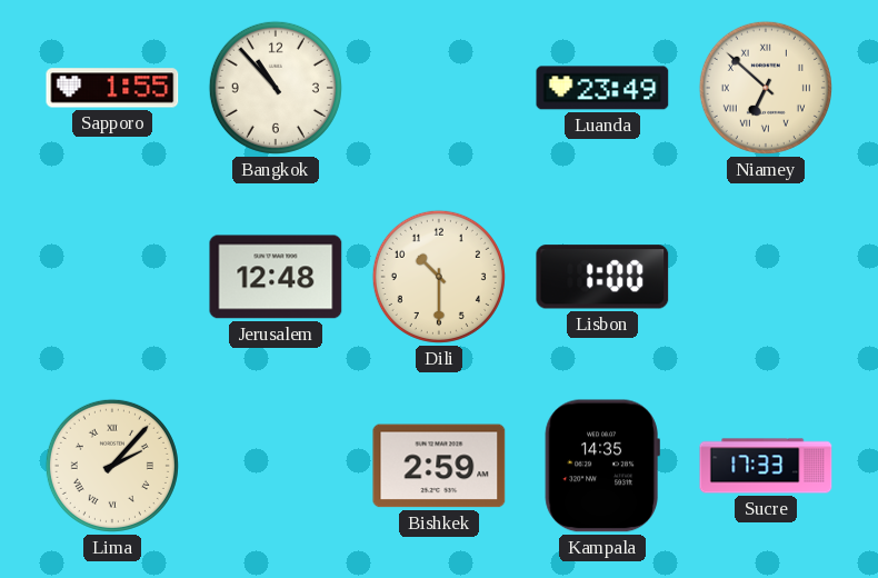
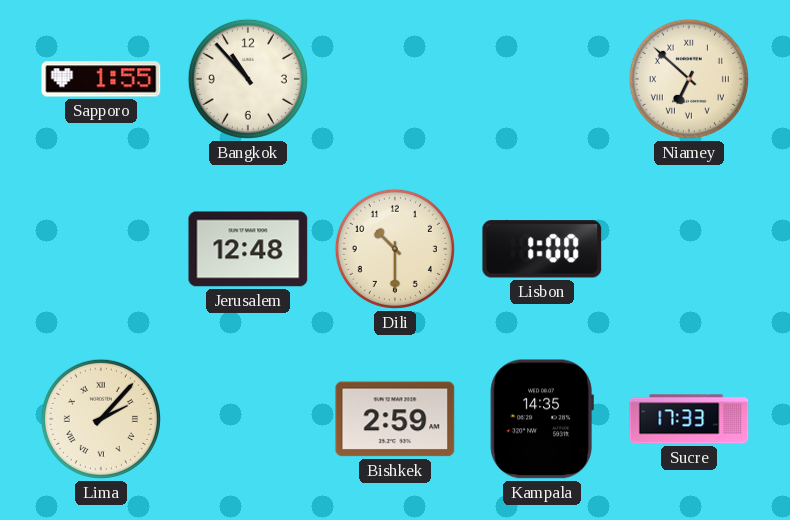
Luanda: 23:49 -> none (602, 88)
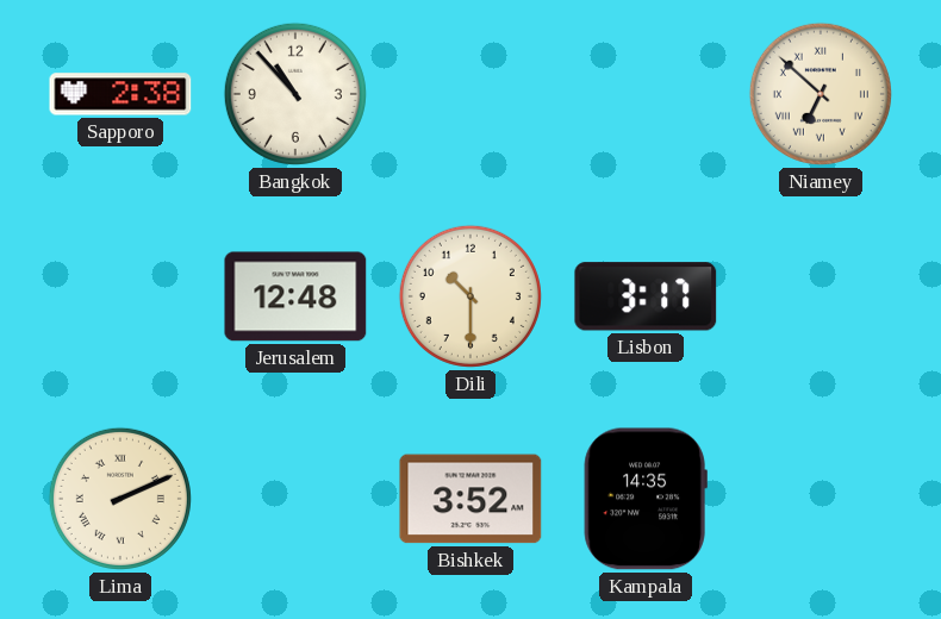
Sapporo: 1:55 -> 2:38 (120, 94)
Lisbon: 1:00 -> 3:17 (646, 296)
Lima: 2:07 -> 2:11 (120, 499)
Bishkek: 2:59 -> 3:52 (470, 499)
Sucre: 17:33 -> none (689, 419)
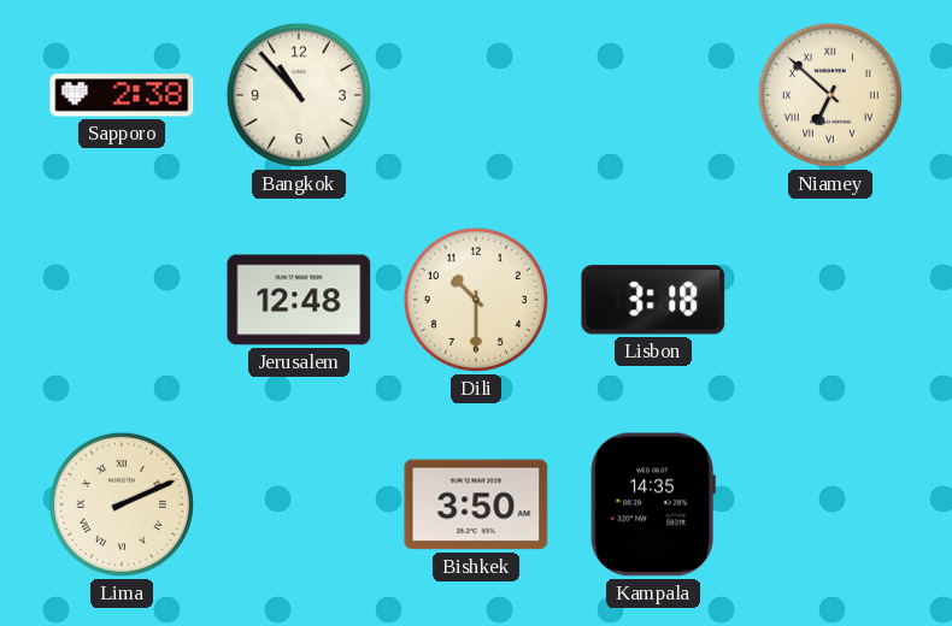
Lisbon: 3:17 -> 3:18 (653, 300)
Bishkek: 3:52 -> 3:50 (476, 504)
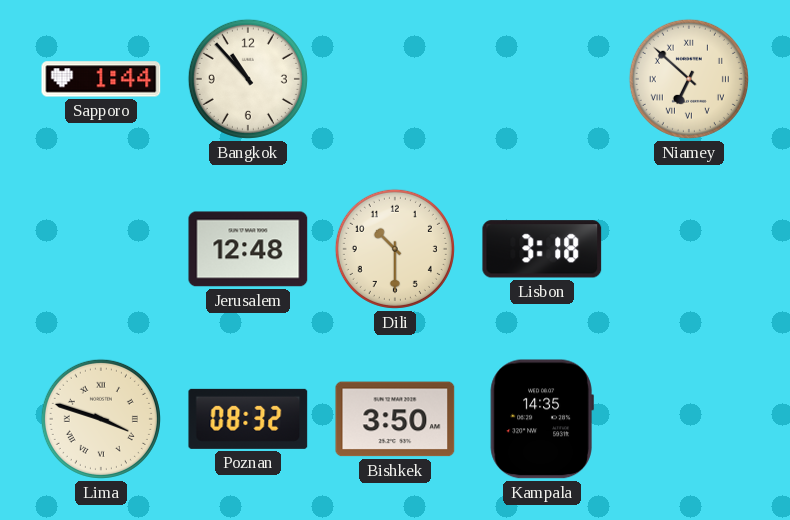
Sapporo: 2:38 -> 1:44 (101, 79)
Lima: 2:11 -> 3:48 (101, 419)
Poznan: none -> 08:32 (248, 419)
